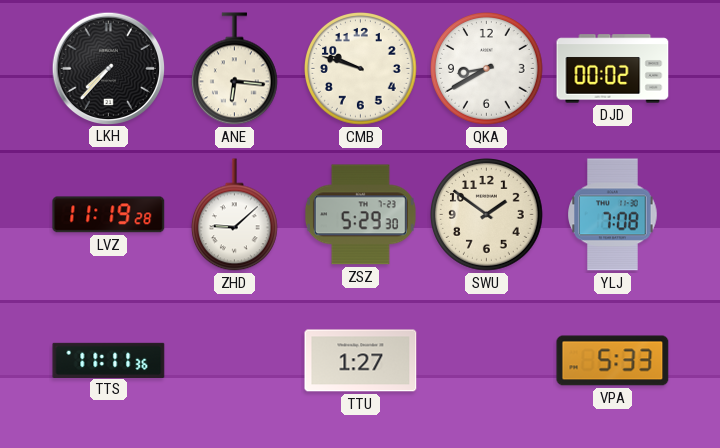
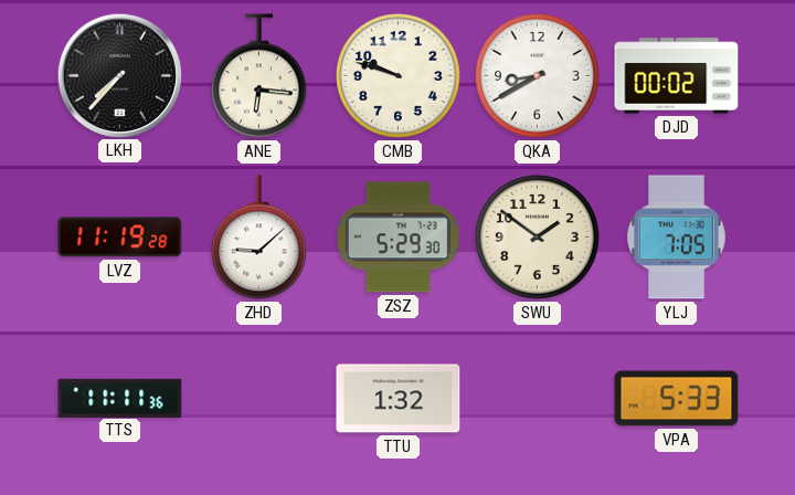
YLJ: 7:08 -> 7:05 (677, 238)
TTU: 1:27 -> 1:32 (399, 399)
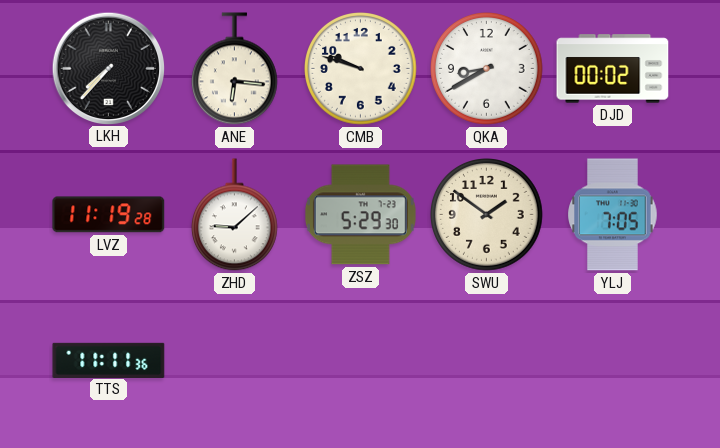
TTU: 1:32 -> none (399, 399)
VPA: 5:33 -> none (677, 399)
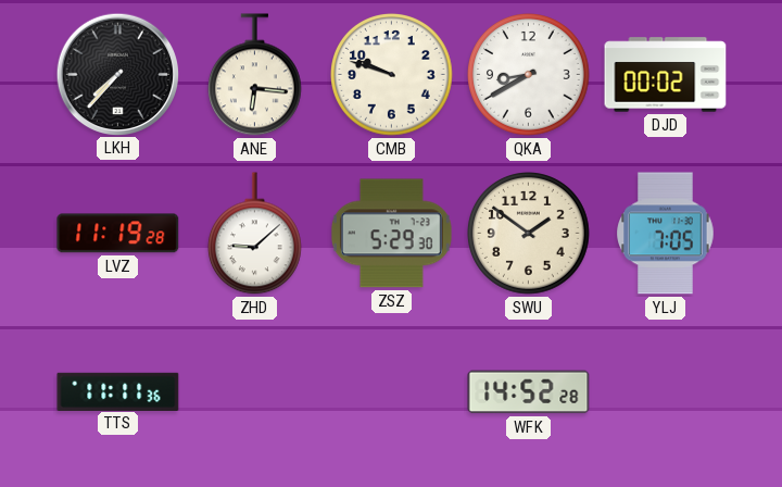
WFK: none -> 14:52 (529, 392)
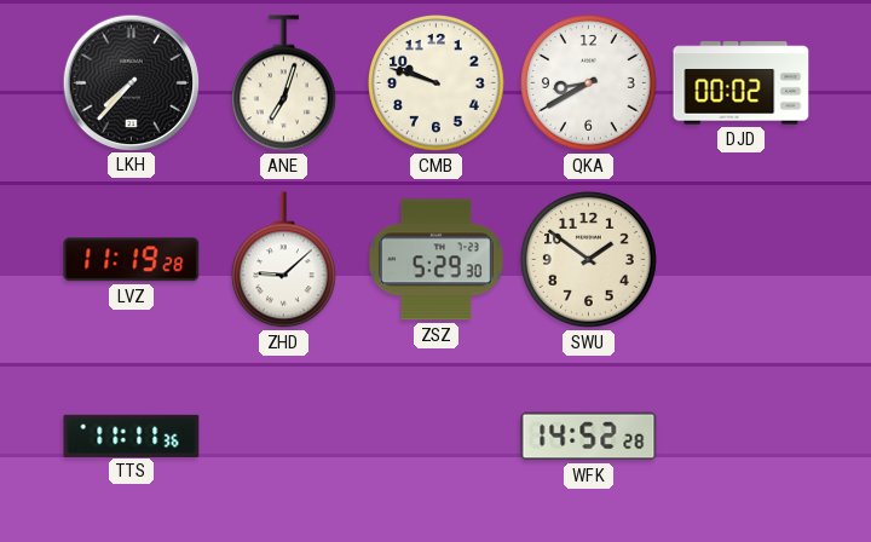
ANE: 6:16 -> 7:03 (283, 83)
YLJ: 7:05 -> none (666, 234)
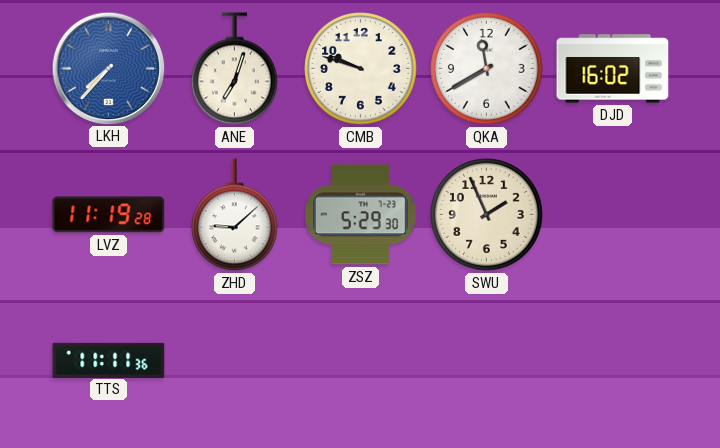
LKH dial: black -> blue (108, 68)
QKA: 8:40 -> 11:40 (487, 69)
DJD: 00:02 -> 16:02 (613, 69)
SWU: 1:51 -> 1:56 (487, 215)
WFK: 14:52 -> none (589, 437)
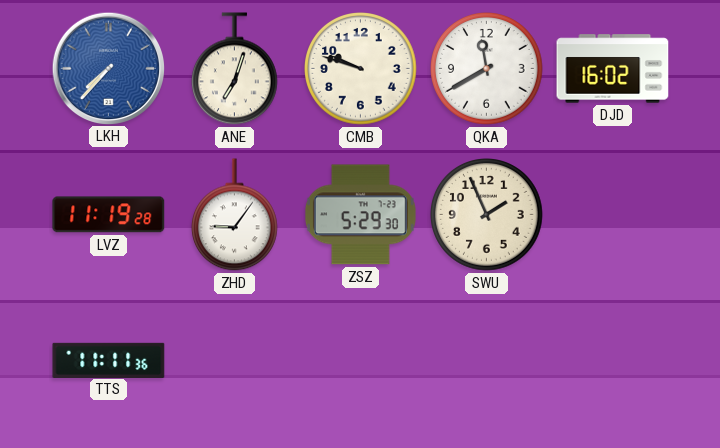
ZHD: 9:08 -> 9:06 (234, 215)
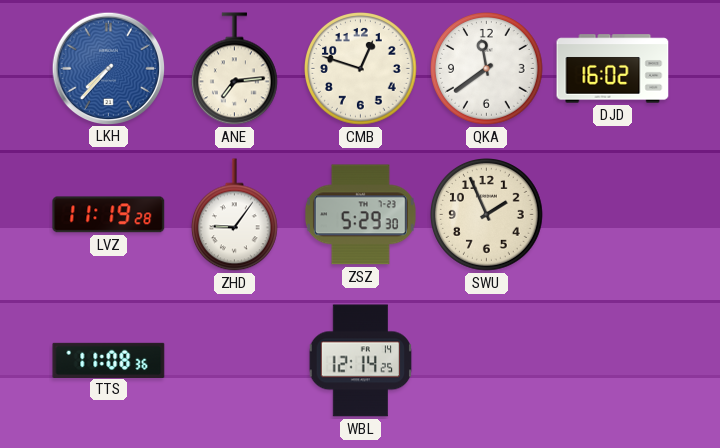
ANE: 7:03 -> 7:14 (234, 69)
CMB: 9:48 -> 12:48 (361, 69)
QKA: 11:40 -> 11:39 (487, 69)
TTS: 11:11 -> 11:08 (109, 360)
WBL: none -> 12:14 (361, 361)
